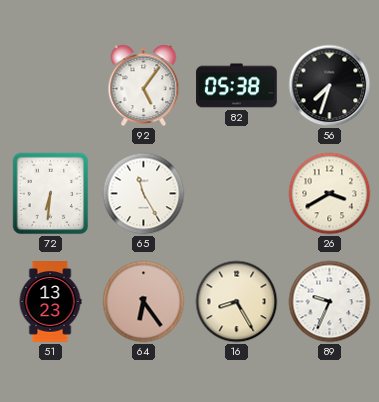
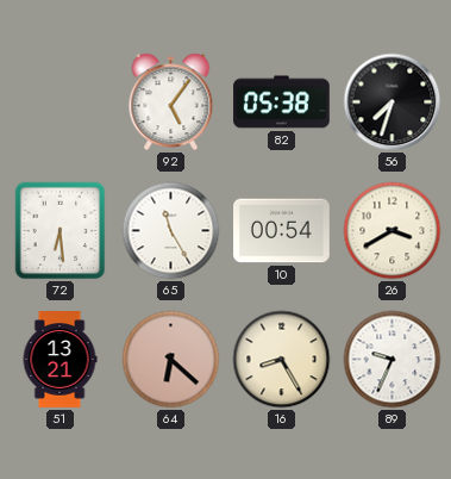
72: 6:31 -> 6:29 (61, 231)
10: none -> 00:54 (282, 231)
51: 13:23 -> 13:21 (59, 360)
64: 6:24 -> 6:22 (171, 360)
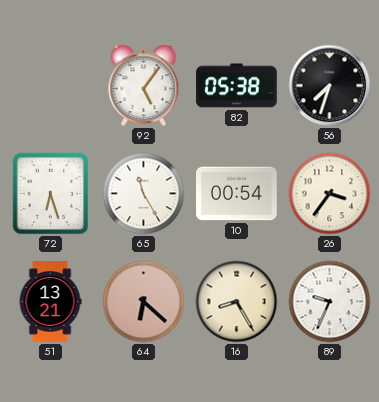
72: 6:29 -> 6:27 (51, 194)
26: 3:40 -> 3:36 (330, 194)
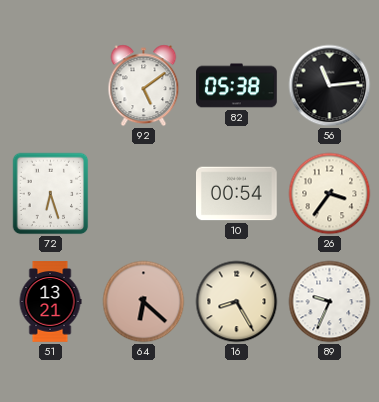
92: 5:06 -> 5:09 (144, 86)
56: 7:33 -> 11:14 (330, 86)
65: 11:25 -> none (144, 194)
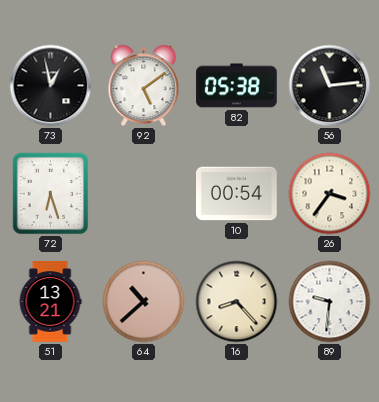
73: none -> 12:58 (51, 86)
64: 6:22 -> 10:38 (144, 302)
16: 8:25 -> 8:23 (237, 302)
89: 9:34 -> 9:31 (330, 302)
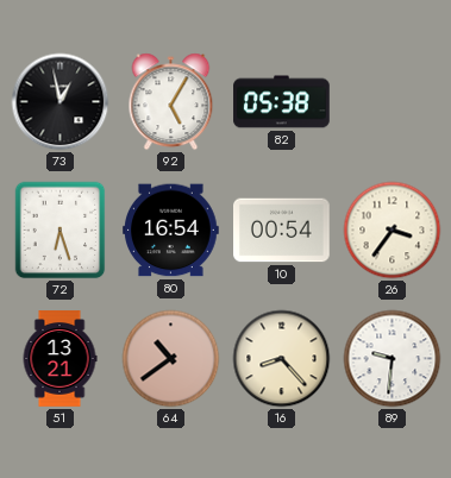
92: 5:09 -> 5:05 (171, 102)
56: 11:14 -> none (330, 86)
80: none -> 16:54 (171, 231)
64: 10:38 -> 10:39 (171, 359)
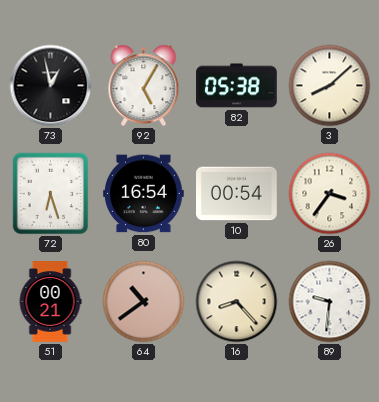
3: none -> 8:08 (330, 86)
51: 13:21 -> 00:21 (50, 302)
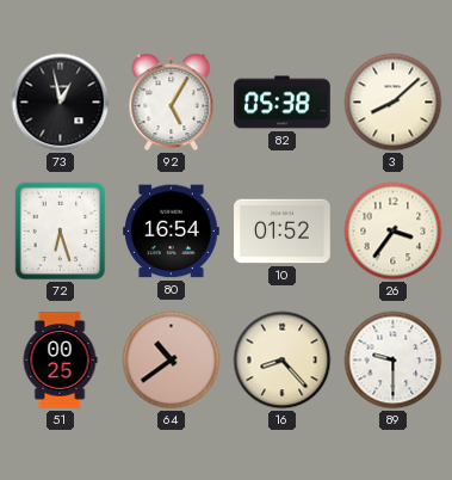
10: 00:54 -> 01:52 (283, 232)
51: 00:21 -> 00:25 (60, 361)
89: 9:31 -> 9:30 (394, 361)
